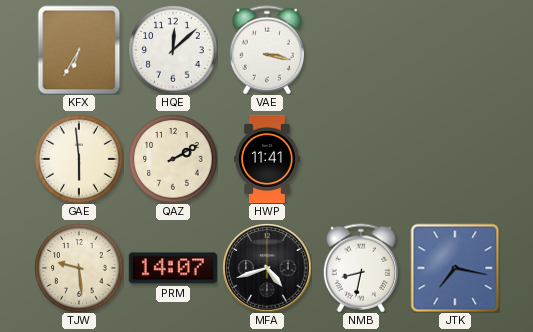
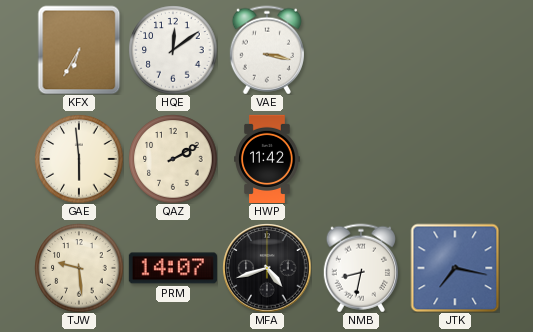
HQE: 12:08 -> 12:09 (173, 50)
HWP: 11:41 -> 11:42 (267, 158)
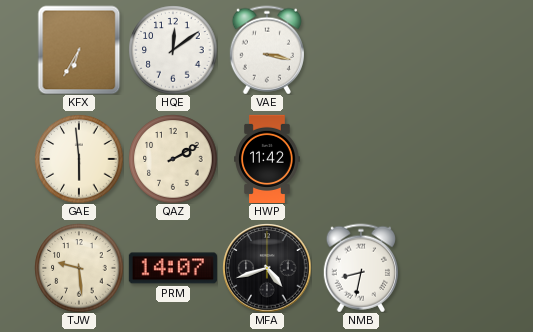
JTK: 7:17 -> none (455, 268)
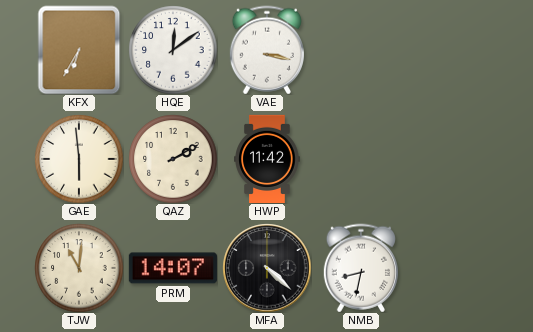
TJW: 9:29 -> 11:01 (79, 268)
MFA: 4:42 -> 4:22 (267, 268)
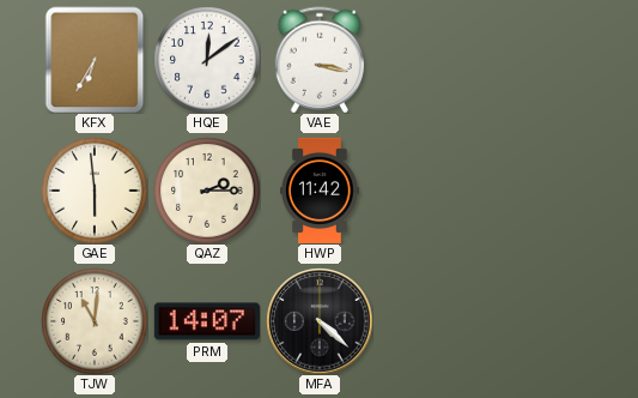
QAZ: 2:10 -> 2:15 (207, 191)
NMB: 8:32 -> none (361, 268)
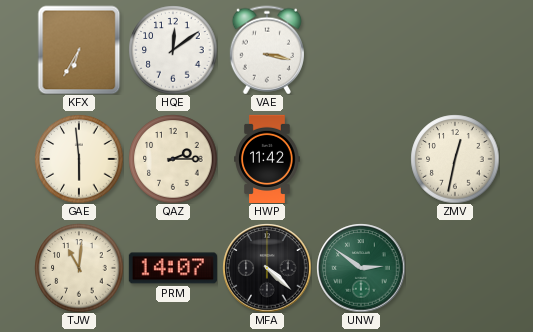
ZMV: none -> 12:32 (455, 159)
UNW: none -> 2:51 (361, 268)
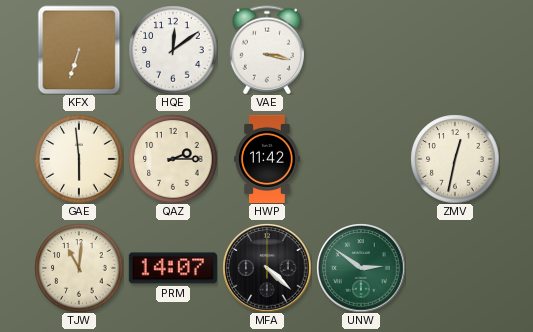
KFX: 6:35 -> 6:33 (79, 50)
